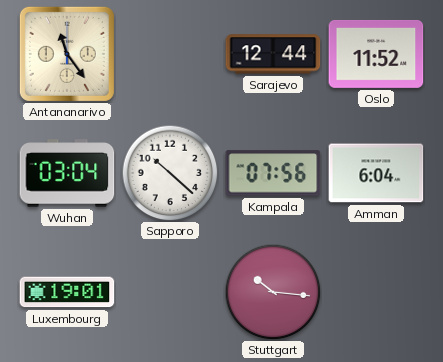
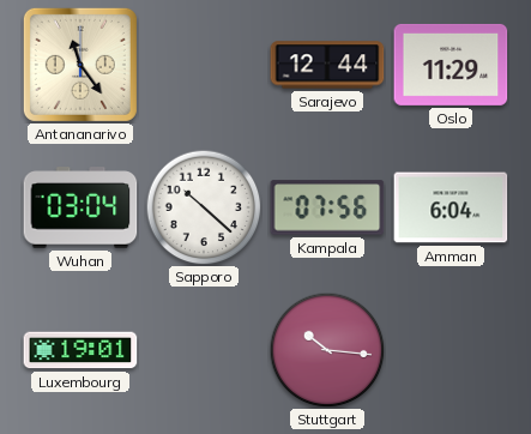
Oslo: 11:52 -> 11:29 (451, 65)
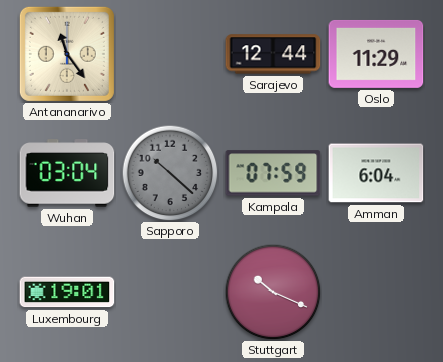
Sapporo dial: white -> grey (170, 173)
Kampala: 07:56 -> 07:59 (273, 173)
Stuttgart: 10:16 -> 10:19 (273, 292)
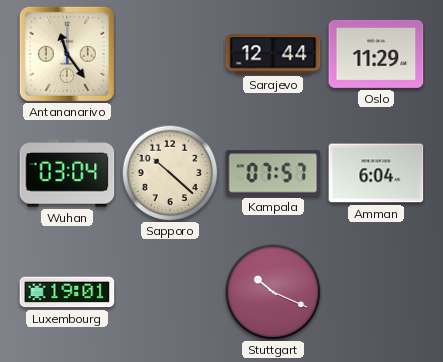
Sapporo dial: grey -> cream (170, 173)
Kampala: 07:59 -> 07:57 (273, 173)
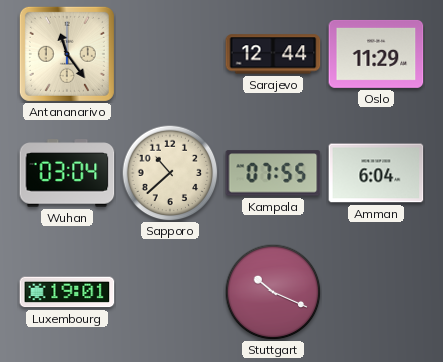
Sapporo: 10:22 -> 10:38 (170, 173)
Kampala: 07:57 -> 07:55 (273, 173)
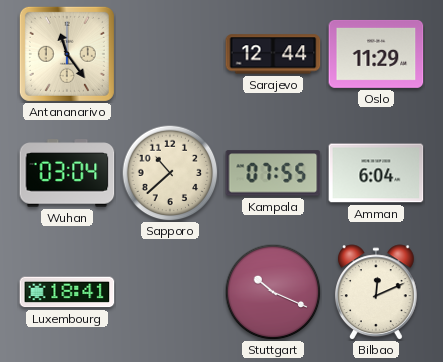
Luxembourg: 19:01 -> 18:41 (67, 292)
Bilbao: none -> 12:11 (376, 292)
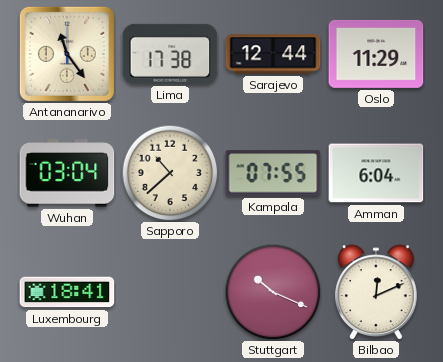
Lima: none -> 17:38 (170, 54)
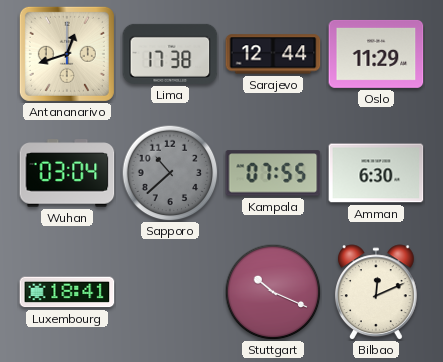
Antananarivo: 11:24 -> 12:42 (67, 54)
Sapporo dial: cream -> grey (170, 173)
Amman: 6:04 -> 6:30 (376, 173)
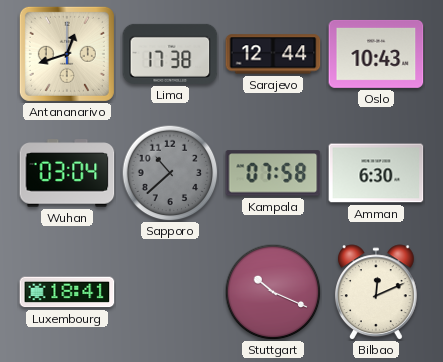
Oslo: 11:29 -> 10:43 (376, 54)
Kampala: 07:55 -> 07:58 (273, 173)
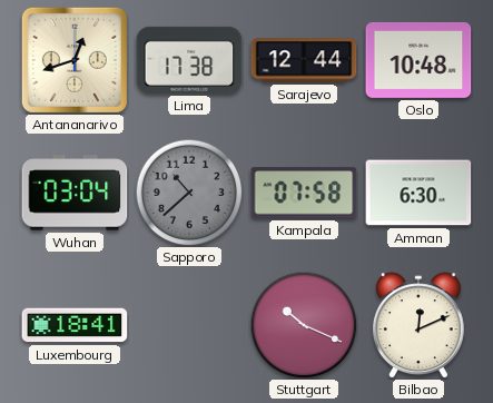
Oslo: 10:43 -> 10:48 (418, 60)
